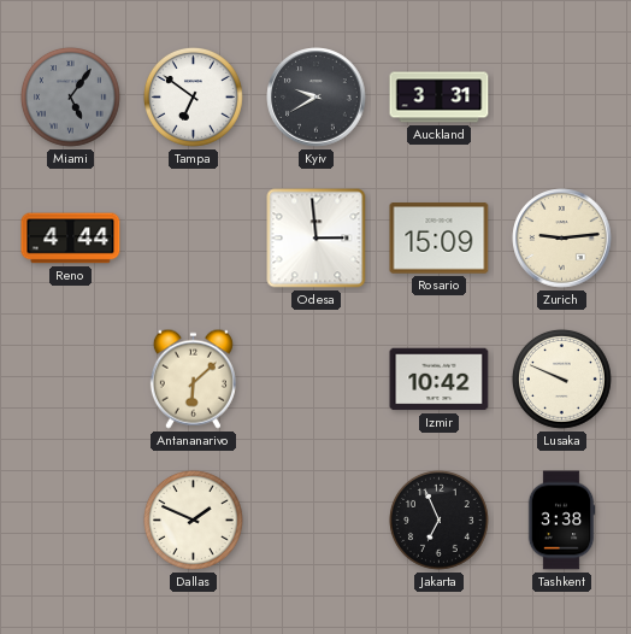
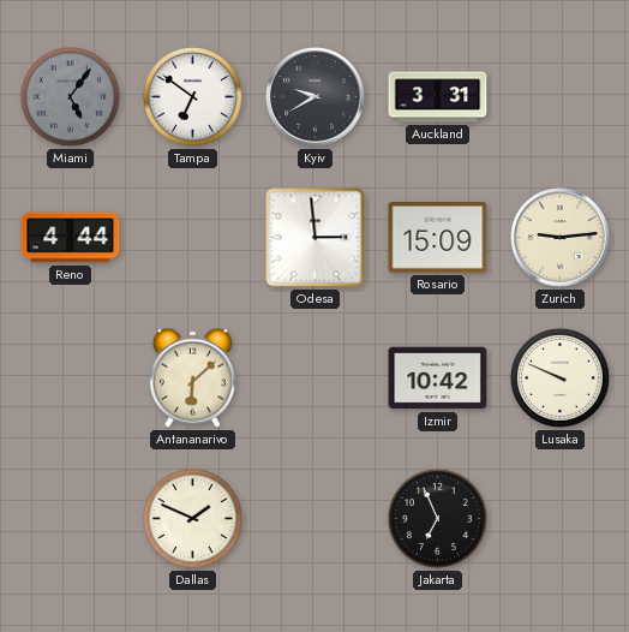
Tashkent: 3:38 -> none (561, 521)
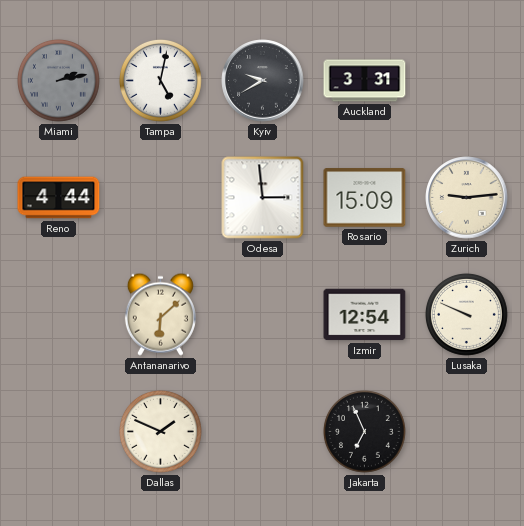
Miami: 5:06 -> 2:13 (59, 81)
Tampa: 6:51 -> 5:02 (161, 81)
Izmir: 10:42 -> 12:54 (365, 315)
